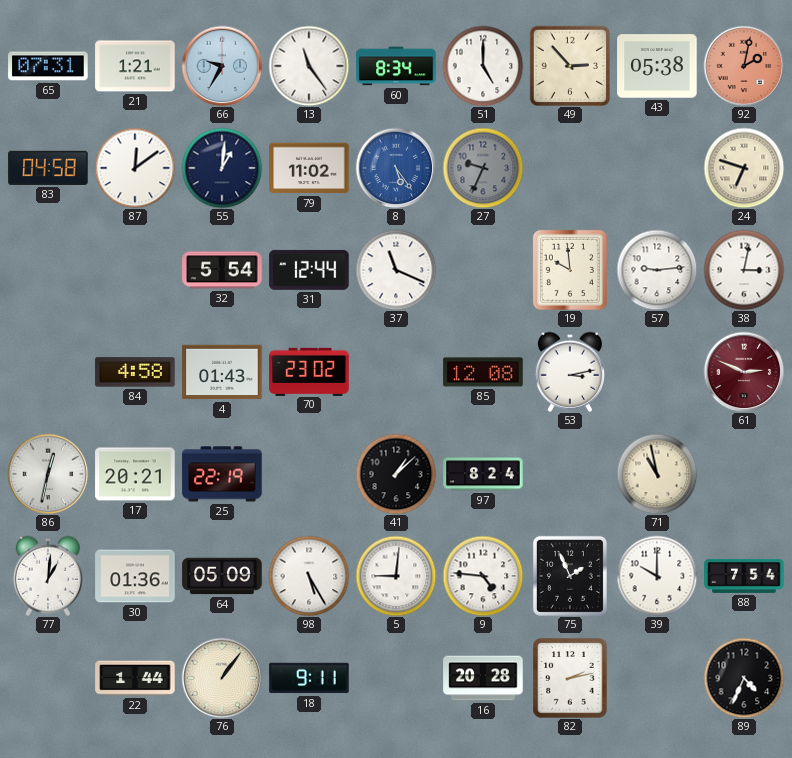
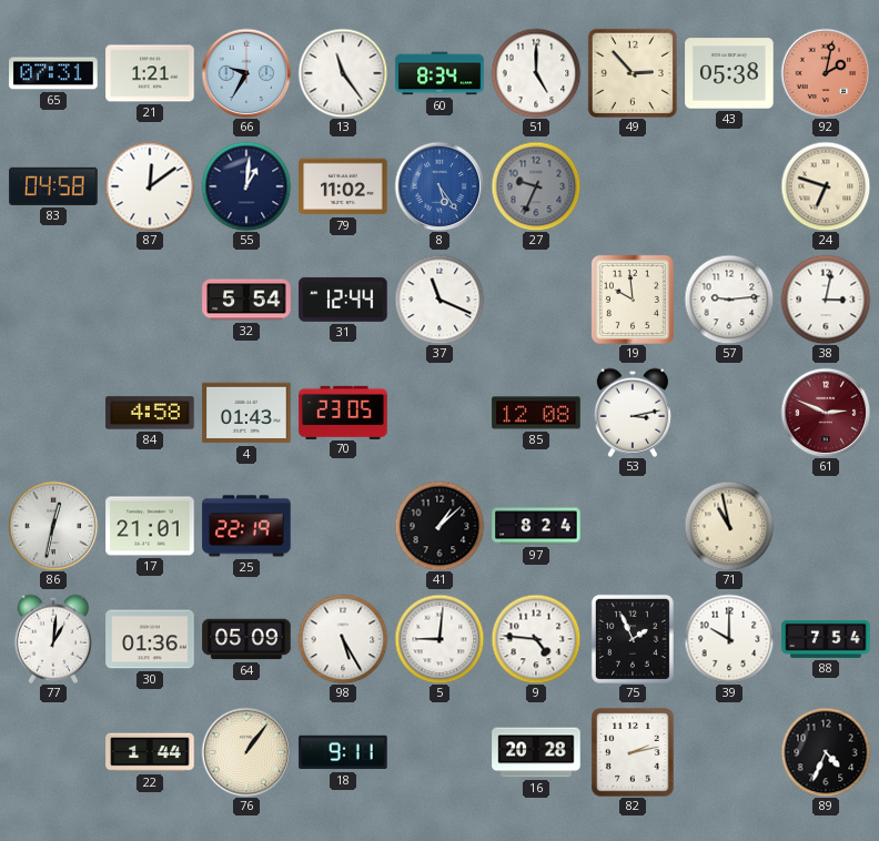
70: 23:02 -> 23:05 (343, 412)
17: 20:21 -> 21:01 (150, 526)
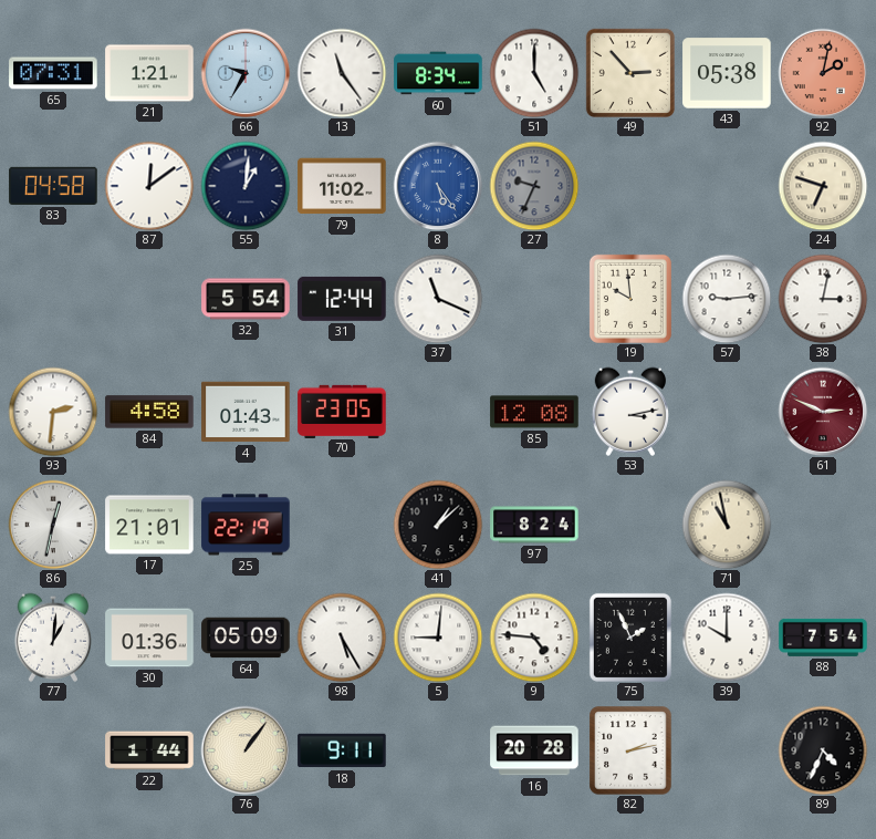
93: none -> 2:31 (53, 412)
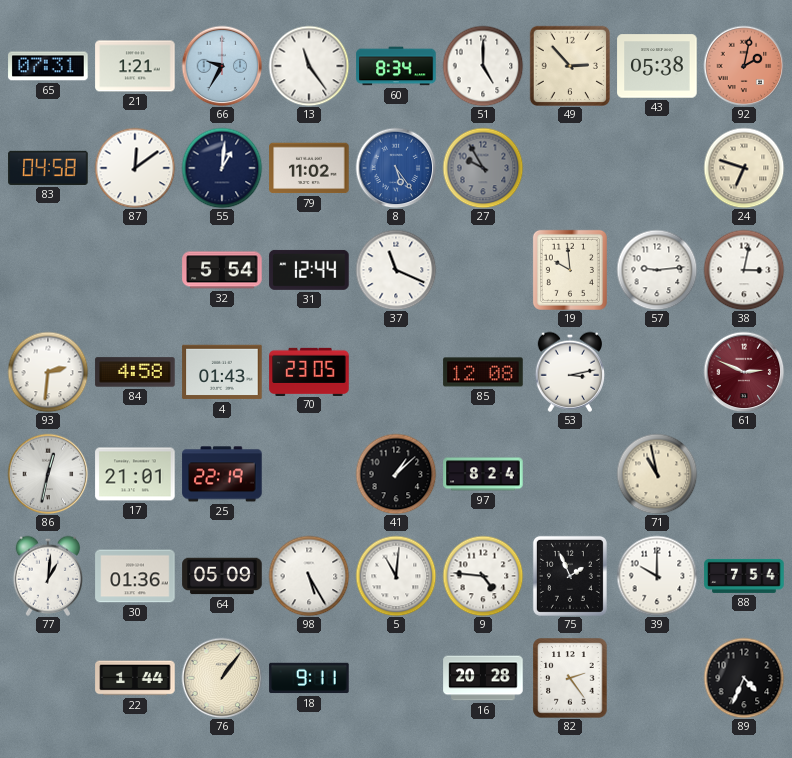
27: 9:34 -> 9:55 (483, 168)
5: 9:01 -> 11:01 (396, 576)
82: 2:13 -> 2:24 (570, 678)
